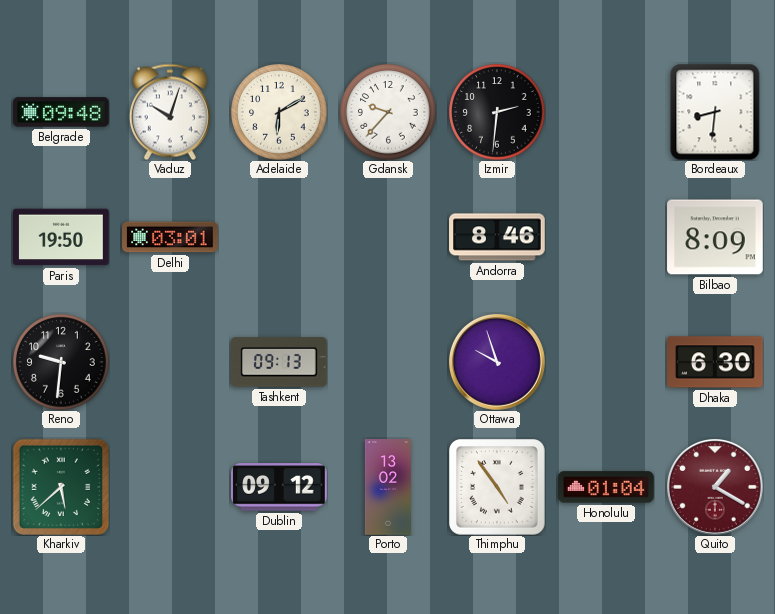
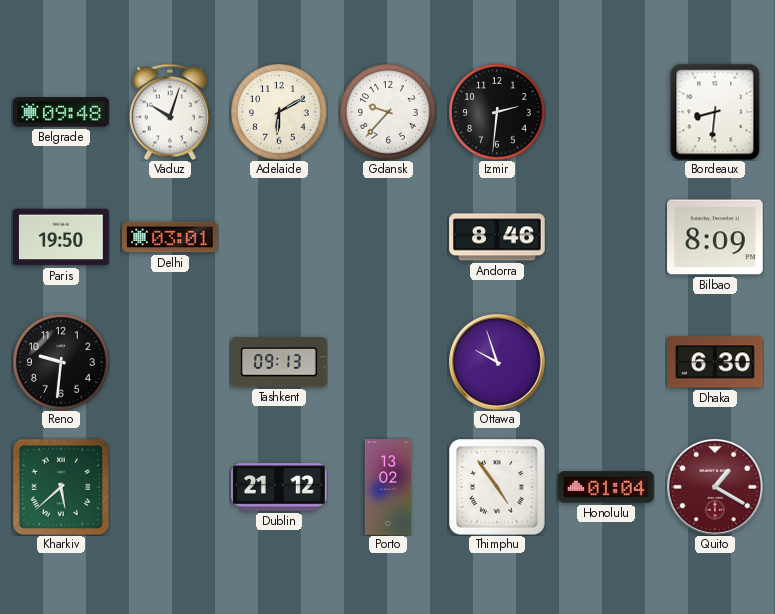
Dublin: 09:12 -> 21:12 (279, 487)
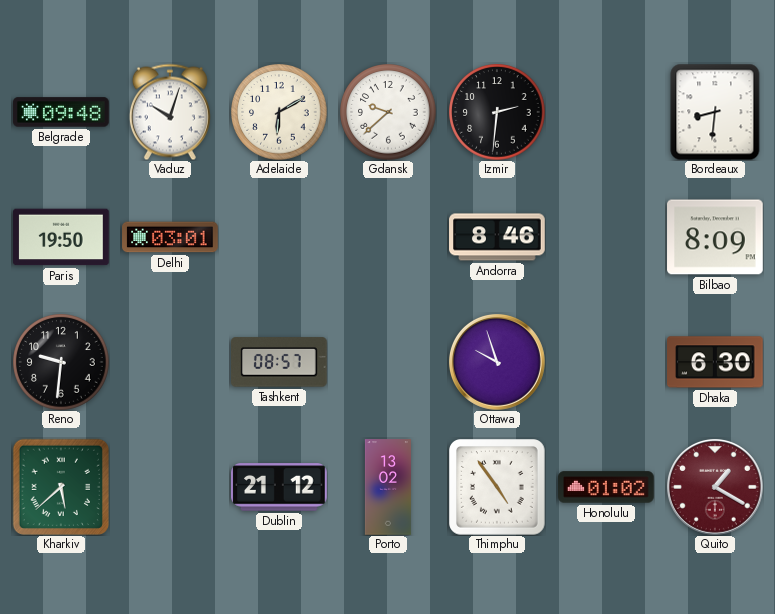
Gdansk: 9:37 -> 9:38 (388, 112)
Tashkent: 09:13 -> 08:57 (280, 362)
Honolulu: 01:04 -> 01:02 (606, 487)
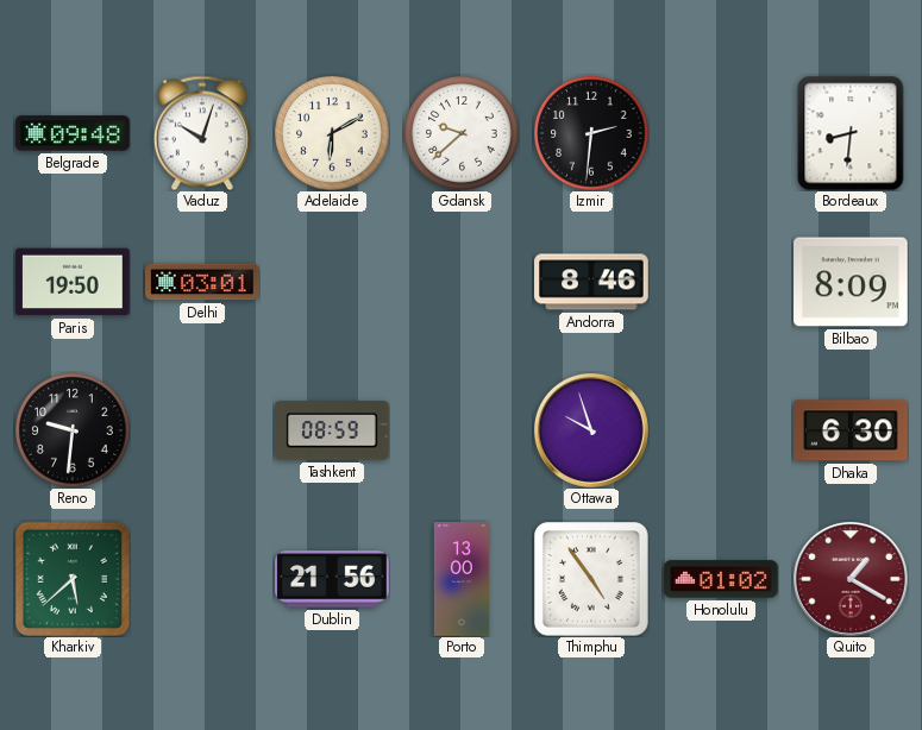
Tashkent: 08:57 -> 08:59 (333, 430)
Dublin: 21:12 -> 21:56 (332, 579)
Porto: 13:02 -> 13:00 (462, 579)
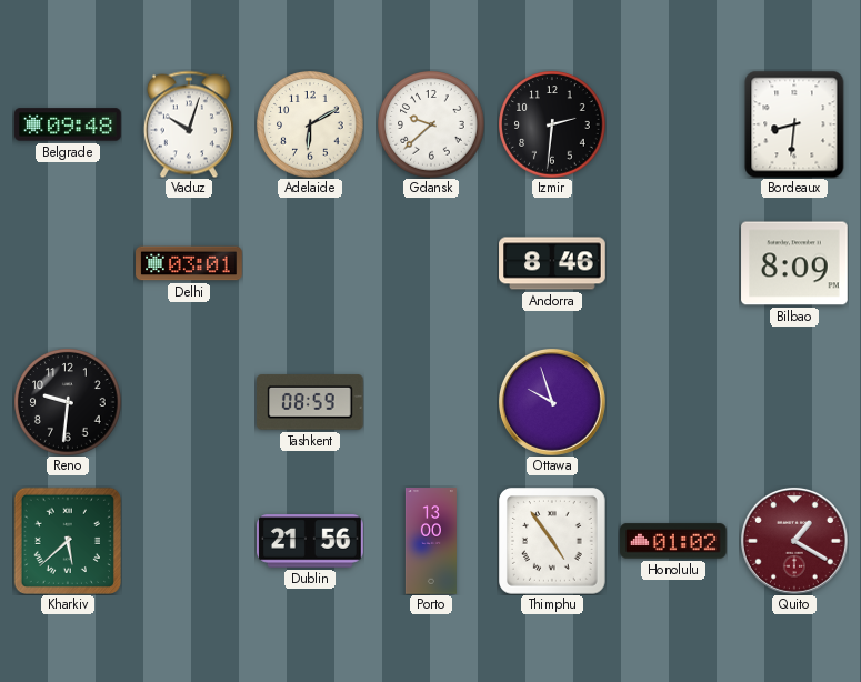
Paris: 19:50 -> none (73, 282)
Dhaka: 6:30 -> none (851, 430)
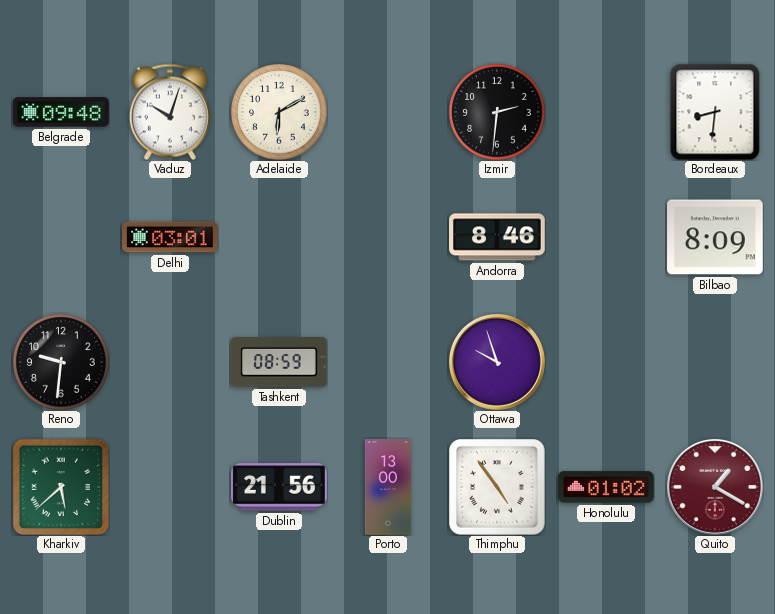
Gdansk: 9:38 -> none (431, 124)
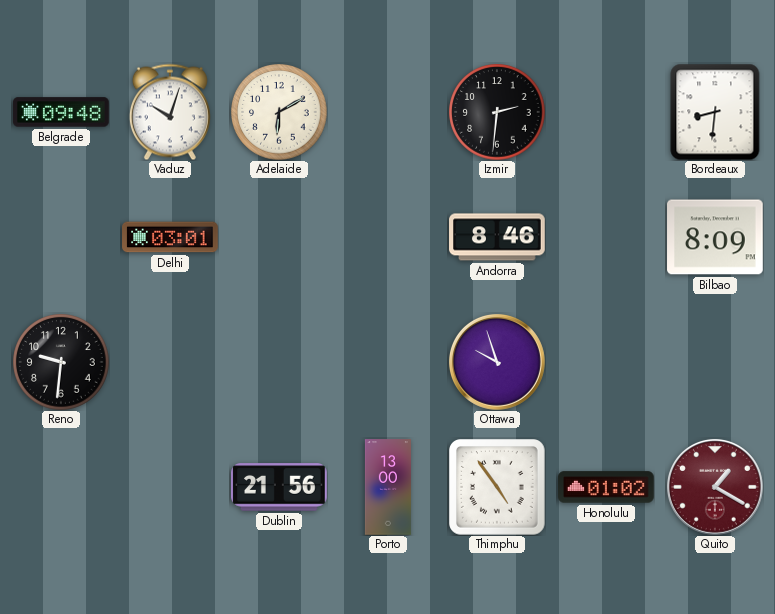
Tashkent: 08:59 -> none (280, 362)
Kharkiv: 5:38 -> none (60, 486)
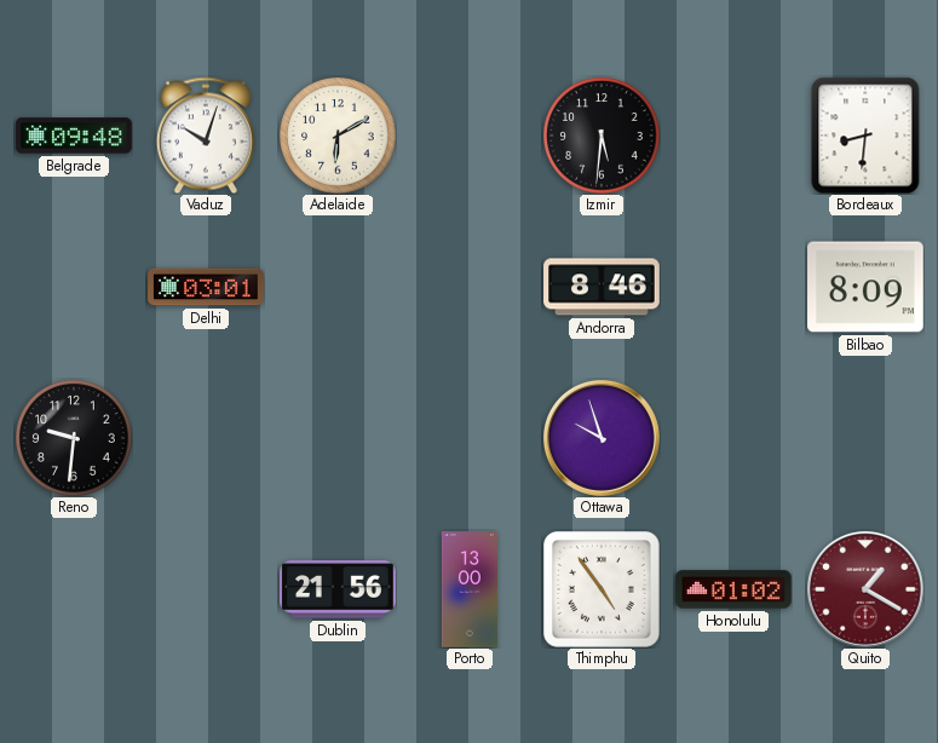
Izmir: 2:31 -> 5:31 (602, 136)
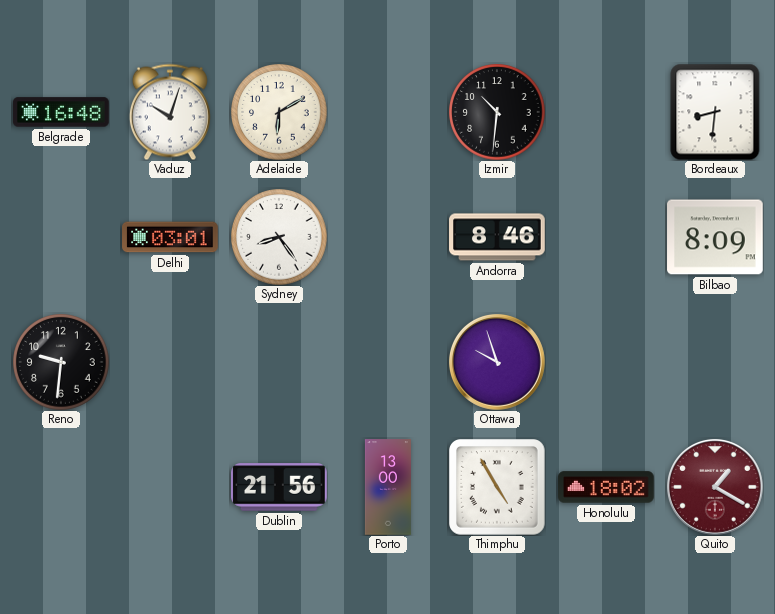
Belgrade: 09:48 -> 16:48 (61, 112)
Izmir: 5:31 -> 10:31 (497, 112)
Sydney: none -> 8:24 (279, 237)
Thimphu: 4:54 -> 4:55 (498, 488)
Honolulu: 01:02 -> 18:02 (606, 487)
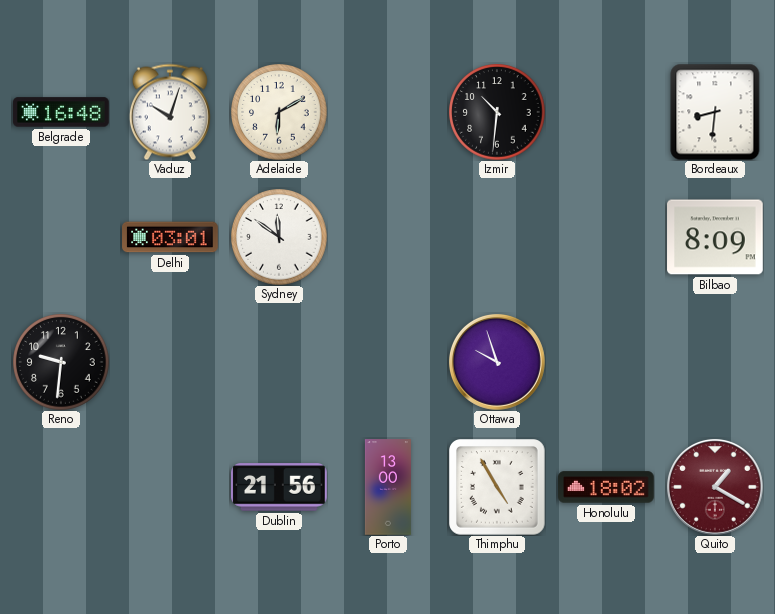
Sydney: 8:24 -> 11:51 (279, 237)
Andorra: 8:46 -> none (497, 237)
